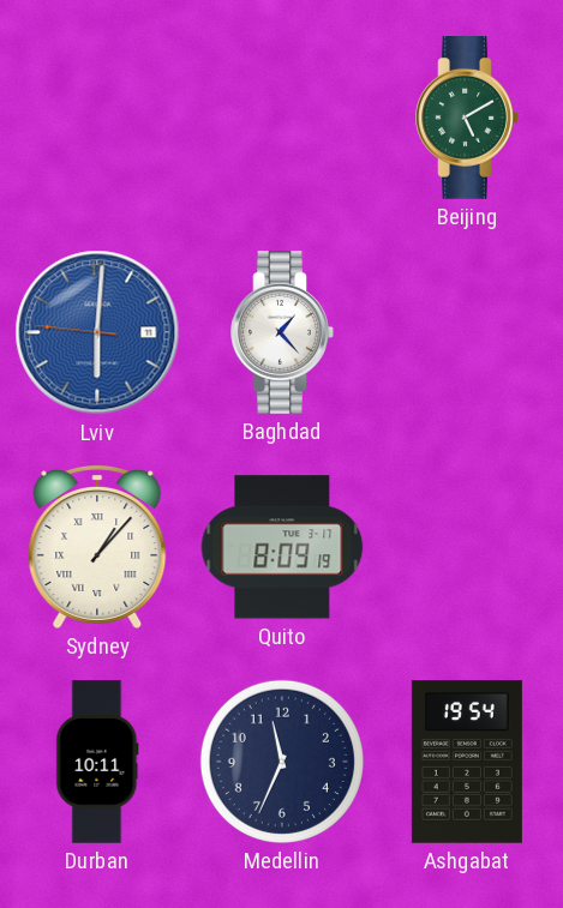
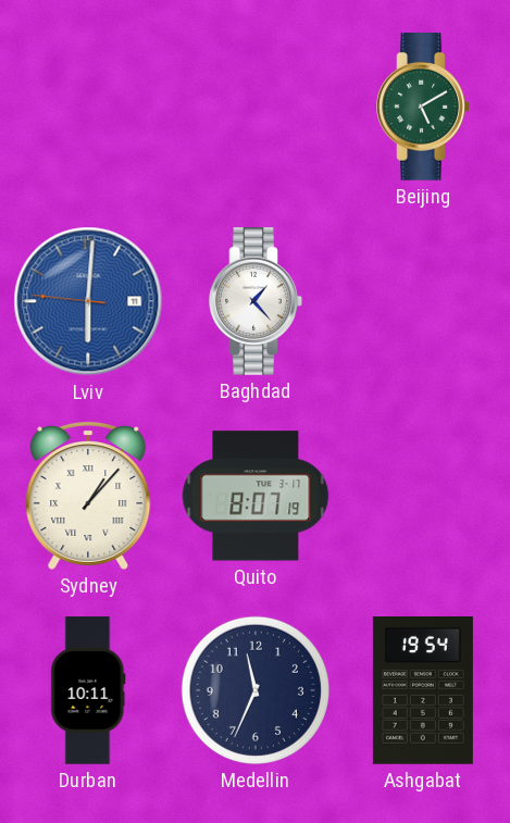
Quito: 8:09 -> 8:07 (256, 496)
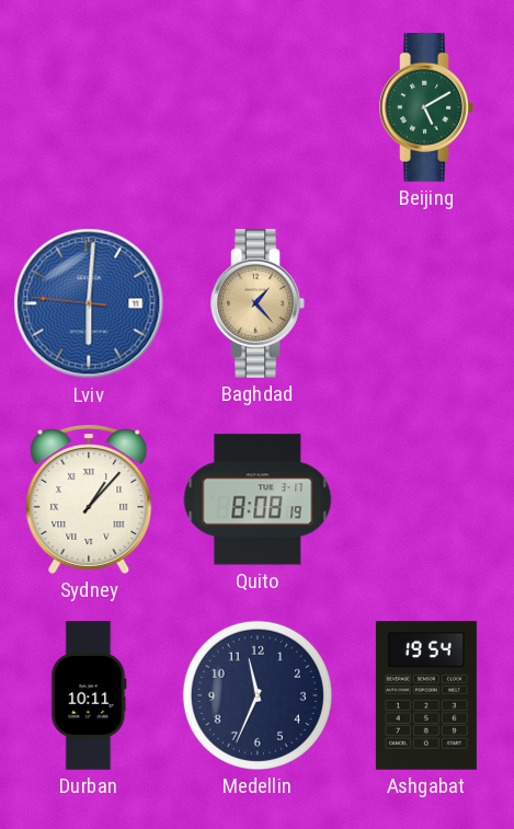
Baghdad dial: white -> champagne (258, 304)
Quito: 8:07 -> 8:08 (258, 499)
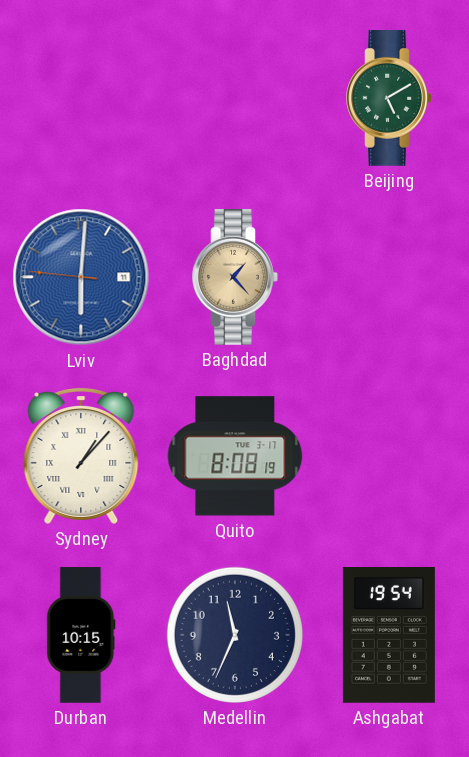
Durban: 10:11 -> 10:15 (81, 635)
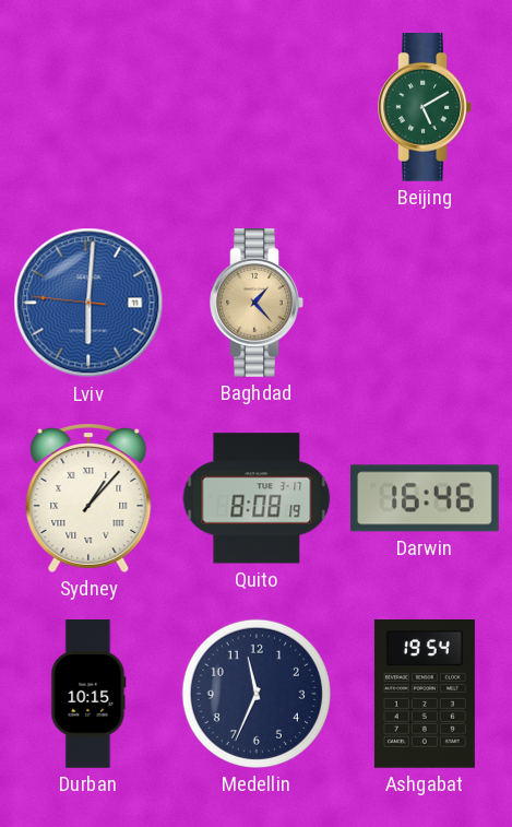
Darwin: none -> 16:46 (425, 498)
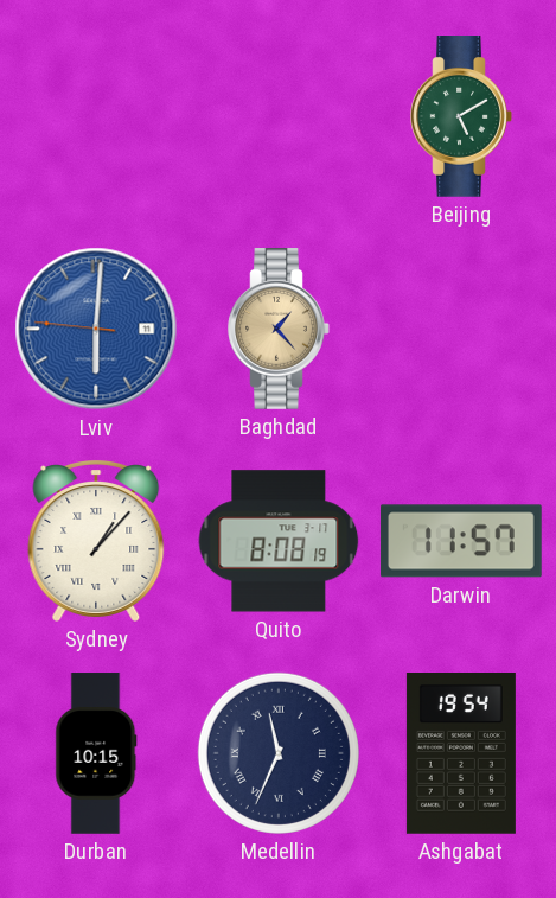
Darwin: 16:46 -> 11:57 (461, 541)
Medellin numerals: Arabic -> Roman (279, 753)
